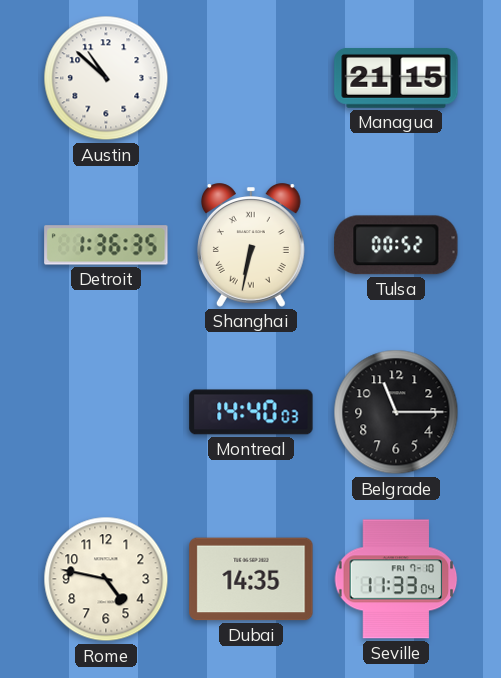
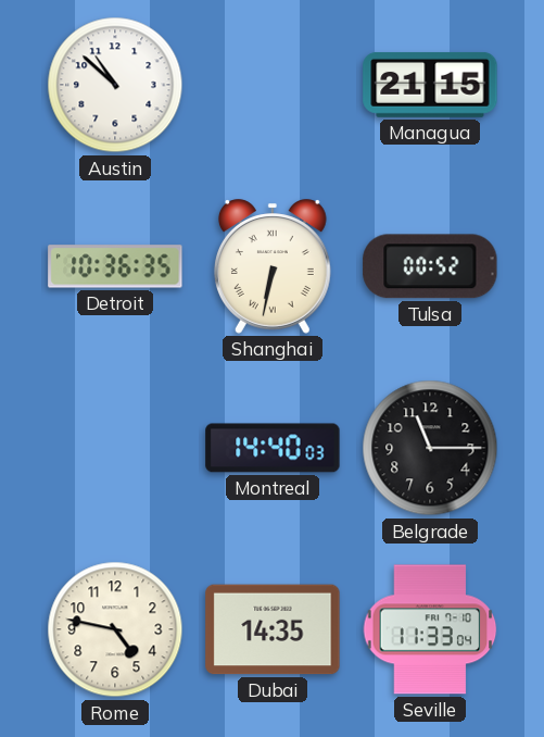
Detroit: 1:36 -> 10:36 (115, 266)
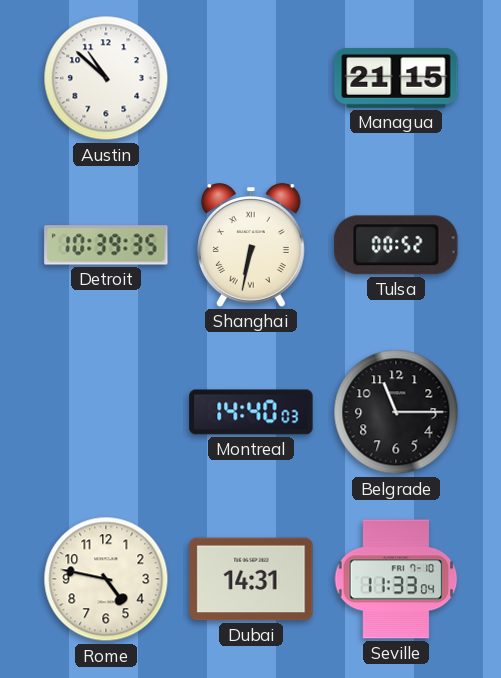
Detroit: 10:36 -> 10:39 (106, 245)
Dubai: 14:35 -> 14:31 (251, 579)
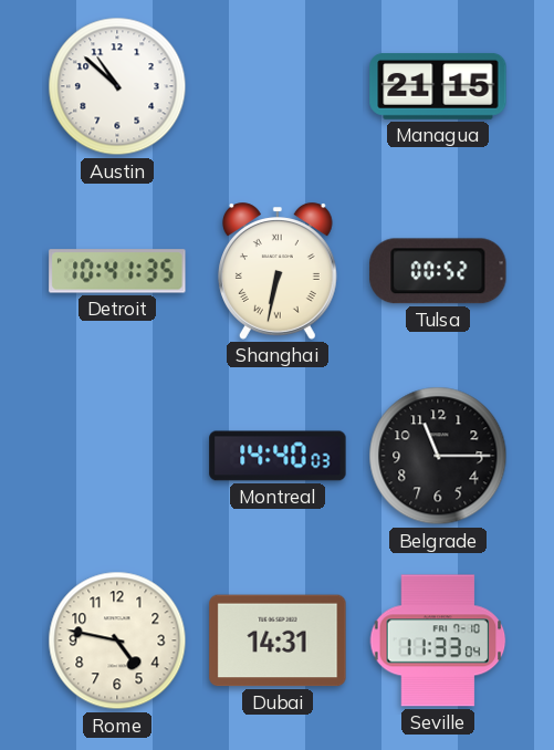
Detroit: 10:39 -> 10:41 (117, 271)
